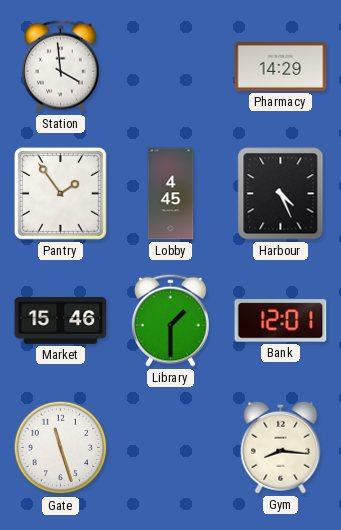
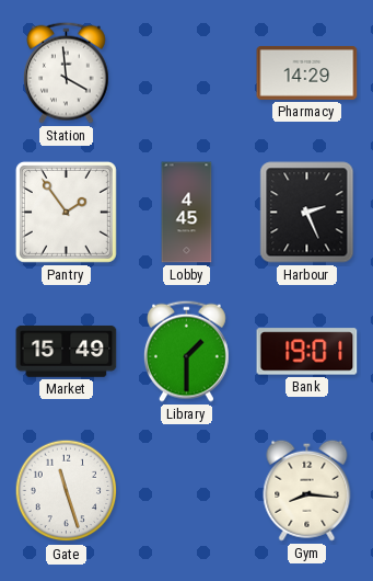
Harbour: 4:26 -> 2:26 (307, 213)
Market: 15:46 -> 15:49 (67, 352)
Bank: 12:01 -> 19:01 (307, 352)
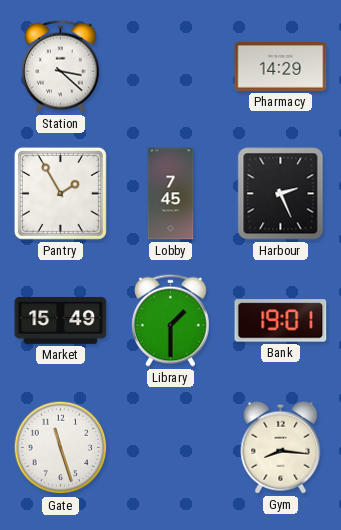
Station: 3:59 -> 3:22 (60, 66)
Pantry: 1:54 -> 1:55 (60, 193)
Lobby: 4:45 -> 7:45 (171, 194)
